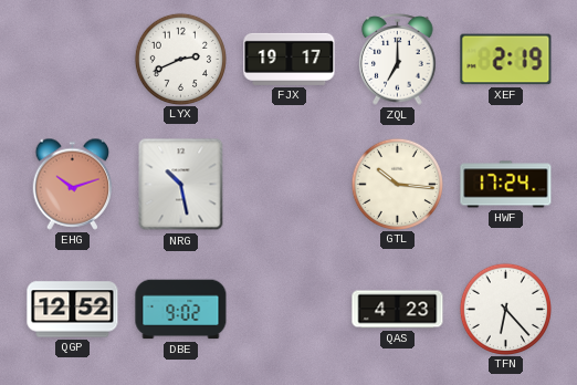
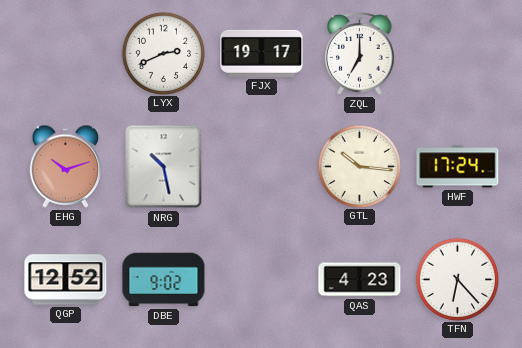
XEF: 2:19 -> none (506, 60)
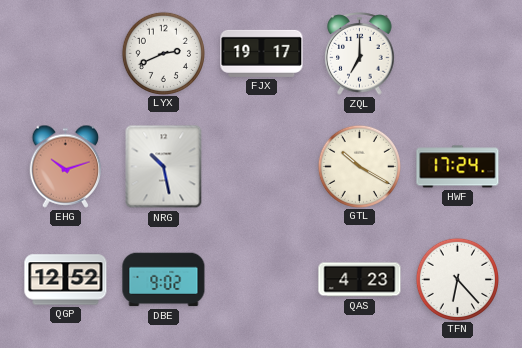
GTL: 10:16 -> 10:20 (359, 166)
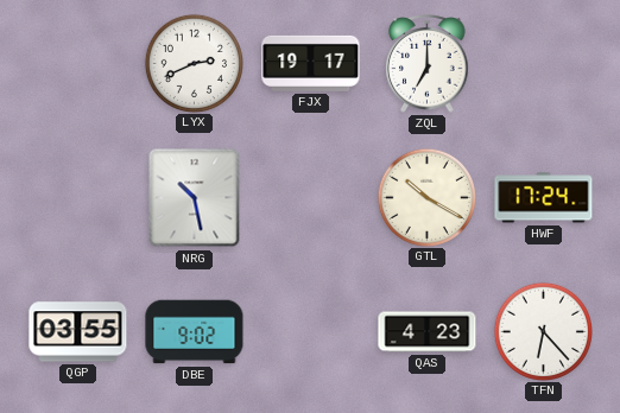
EHG: 10:12 -> none (66, 166)
QGP: 12:52 -> 03:55 (78, 332)
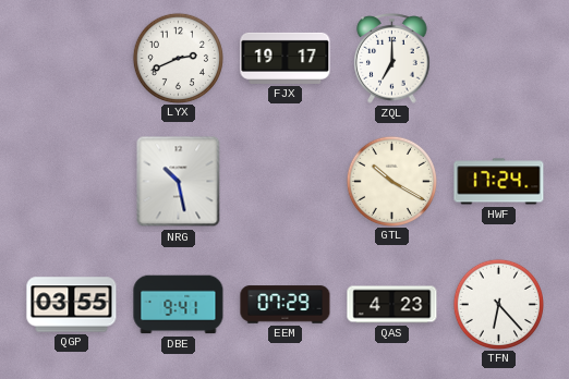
DBE: 9:02 -> 9:41 (179, 305)
EEM: none -> 07:29 (286, 305)
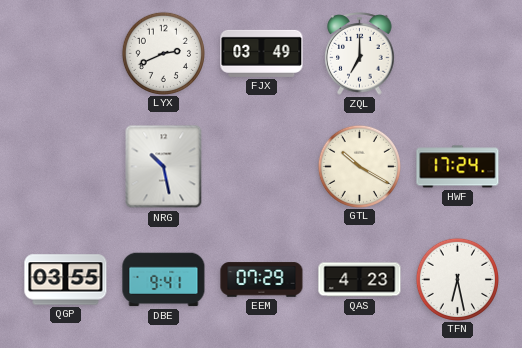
FJX: 19:17 -> 03:49 (262, 53)
TFN: 6:23 -> 6:28 (457, 279)
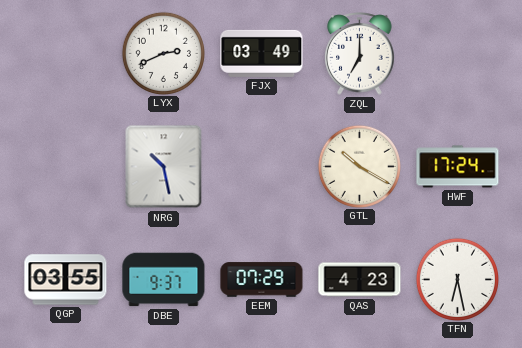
DBE: 9:41 -> 9:37 (164, 280)
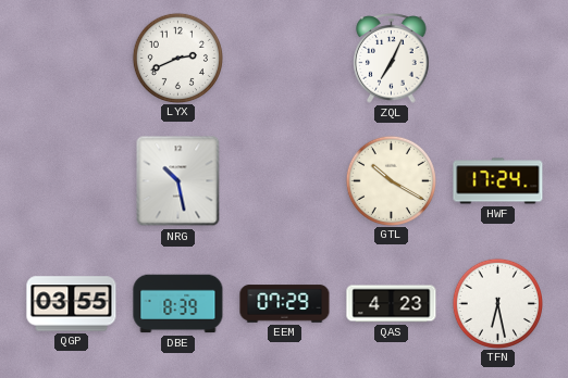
FJX: 03:49 -> none (262, 53)
ZQL: 7:00 -> 7:04 (392, 59)
DBE: 9:37 -> 8:39 (178, 304)
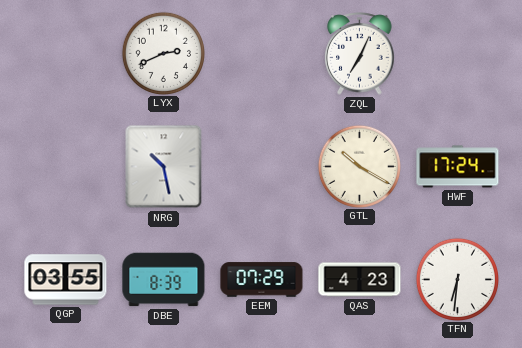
TFN: 6:28 -> 6:31 (457, 279)
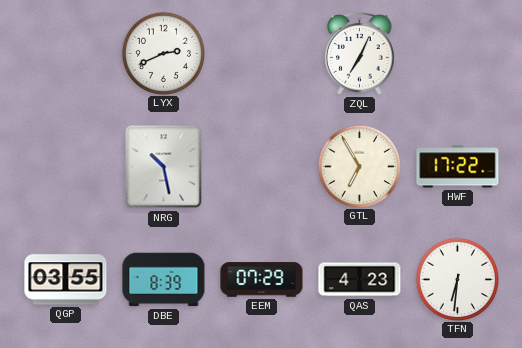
GTL: 10:20 -> 6:55 (359, 166)
HWF: 17:24 -> 17:22 (458, 167)
